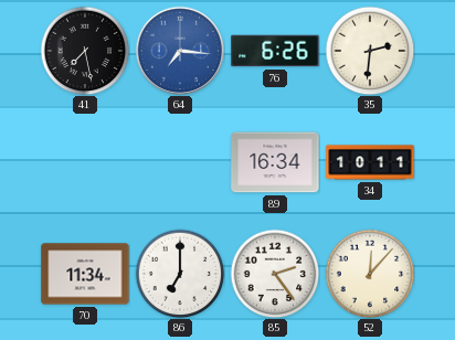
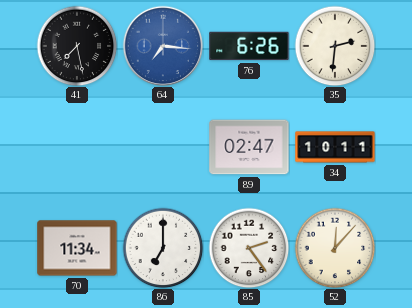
89: 16:34 -> 02:47 (249, 147)
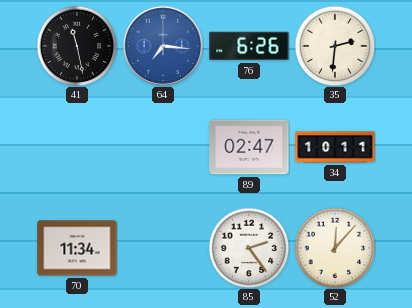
41: 7:28 -> 11:28 (77, 46)
86: 7:00 -> none (163, 248)
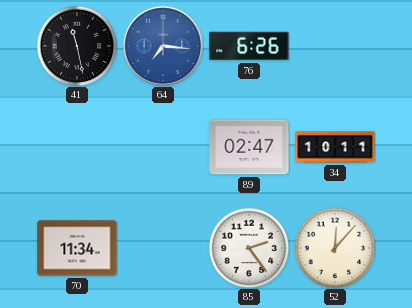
35: 2:31 -> none (335, 46)
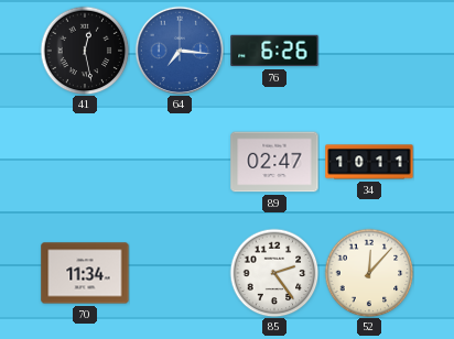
41: 11:28 -> 12:28 (85, 51)
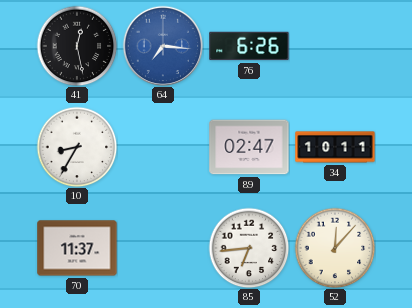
10: none -> 8:35 (77, 147)
70: 11:34 -> 11:37 (77, 248)
85: 2:24 -> 6:44 (249, 248)
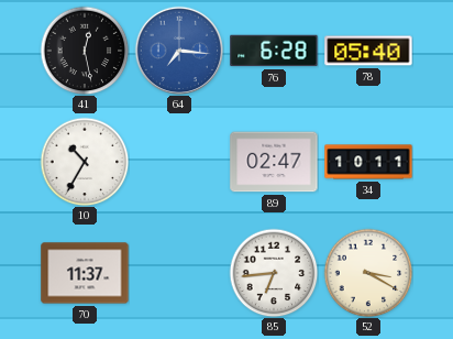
76: 6:26 -> 6:28 (274, 51)
78: none -> 05:40 (368, 51)
10: 8:35 -> 10:35 (85, 162)
52: 12:07 -> 3:20 (368, 273)
